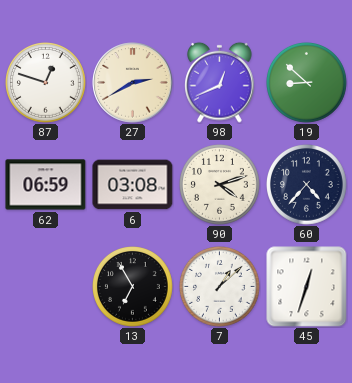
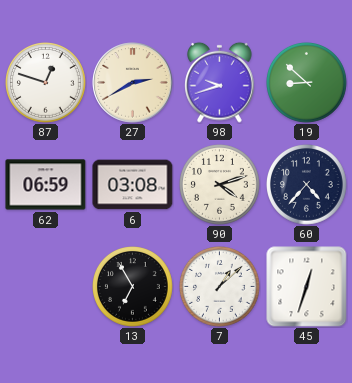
98: 12:41 -> 9:42 (220, 82)
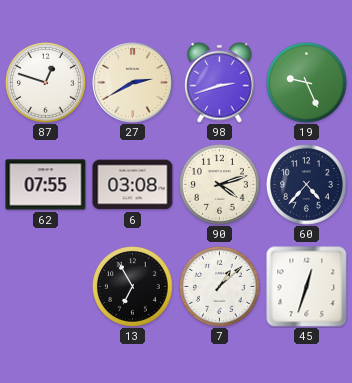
98: 9:42 -> 2:42 (220, 82)
19: 8:52 -> 9:26 (307, 83)
62: 06:59 -> 07:55 (46, 185)
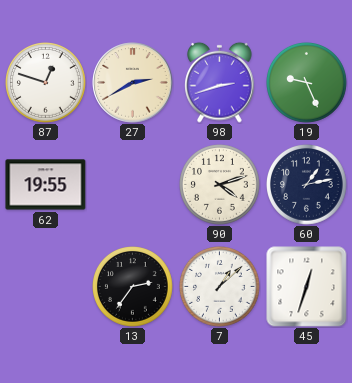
62: 07:55 -> 19:55 (46, 185)
6: 03:08 -> none (133, 185)
60: 4:37 -> 1:13 (307, 185)
13: 6:55 -> 2:36 (133, 287)
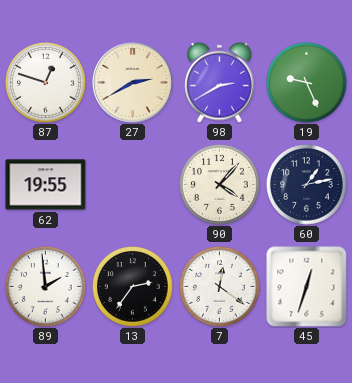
98: 2:42 -> 2:40 (220, 82)
90: 4:12 -> 4:07 (220, 185)
89: none -> 1:59 (46, 287)
7: 1:08 -> 12:21 (220, 287)
